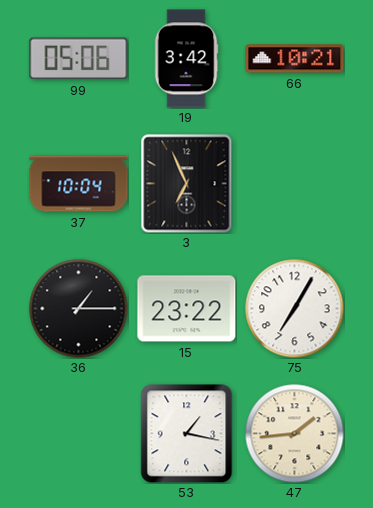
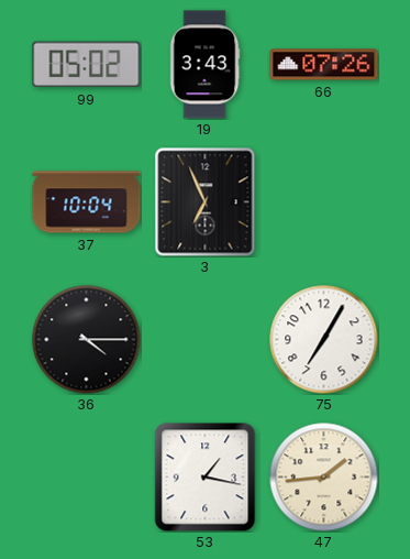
99: 05:06 -> 05:02 (87, 65)
19: 3:42 -> 3:43 (204, 65)
66: 10:21 -> 07:26 (324, 65)
36: 1:15 -> 4:15 (87, 340)
15: 23:22 -> none (187, 309)
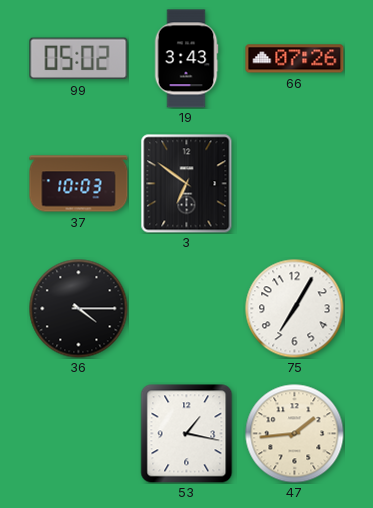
37: 10:04 -> 10:03 (79, 184)
3: 6:56 -> 6:51 (187, 184)
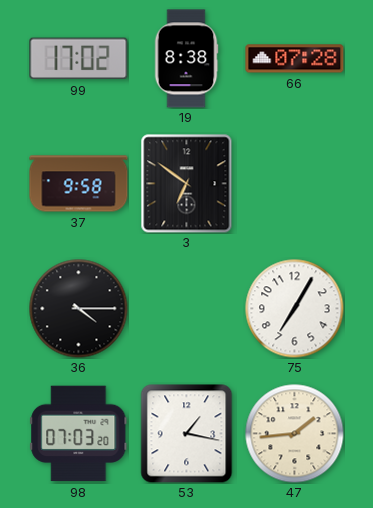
99: 05:02 -> 17:02 (79, 59)
19: 3:43 -> 8:38 (186, 59)
66: 07:26 -> 07:28 (295, 59)
37: 10:03 -> 9:58 (79, 184)
98: none -> 07:03 (79, 434)
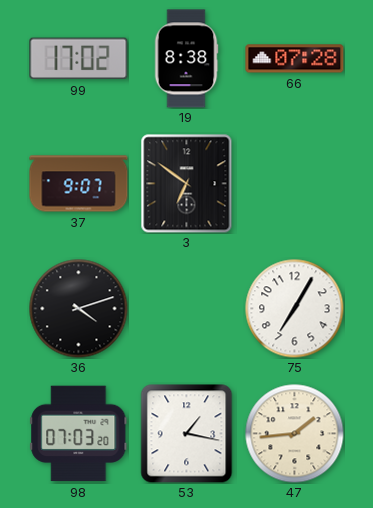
37: 9:58 -> 9:07 (79, 184)
36: 4:15 -> 4:12 (79, 309)
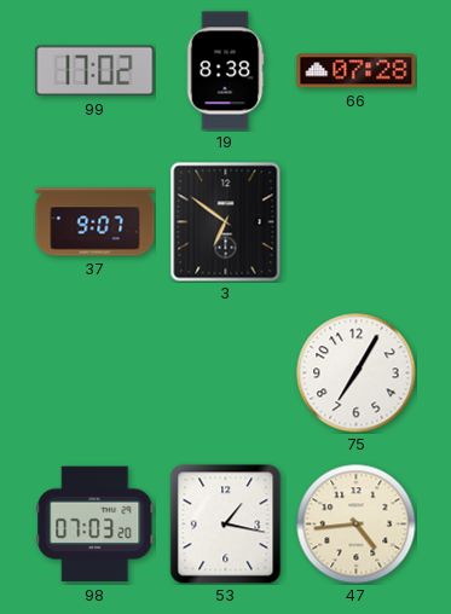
36: 4:12 -> none (79, 309)
47: 1:44 -> 4:44 (357, 525)
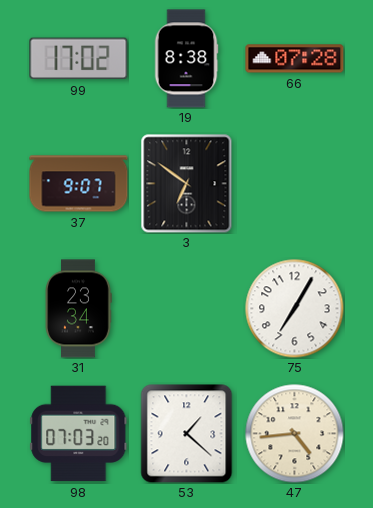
31: none -> 23:34 (78, 309)
53: 1:17 -> 1:22 (187, 434)
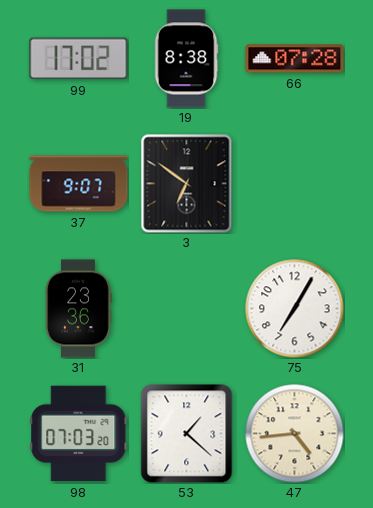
31: 23:34 -> 23:36 (78, 309)
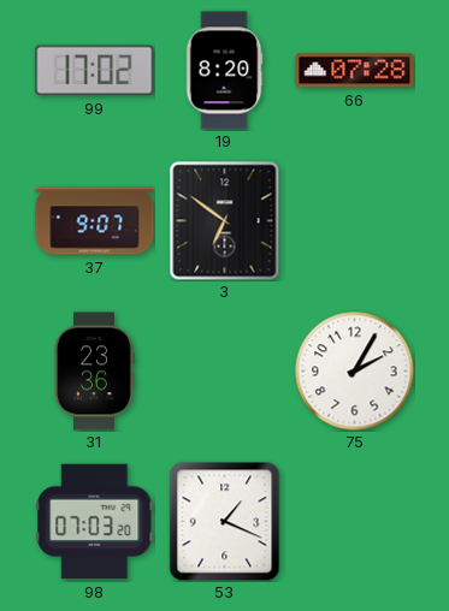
19: 8:38 -> 8:20 (224, 71)
75: 7:05 -> 2:05 (355, 372)
53: 1:22 -> 1:19 (225, 522)
47: 4:44 -> none (295, 434)
